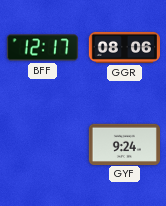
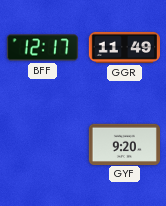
GGR: 08:06 -> 11:49 (124, 47)
GYF: 9:24 -> 9:20 (124, 144)
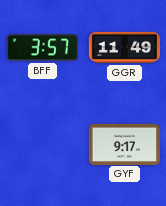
BFF: 12:17 -> 3:57 (42, 48)
GYF: 9:20 -> 9:17 (124, 144)
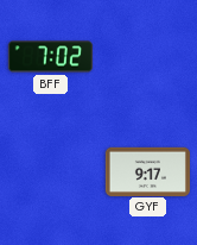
BFF: 3:57 -> 7:02 (50, 57)
GGR: 11:49 -> none (124, 47)
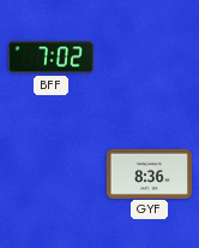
GYF: 9:17 -> 8:36 (149, 173)
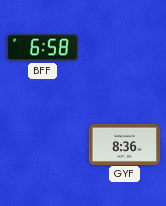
BFF: 7:02 -> 6:58 (42, 48)
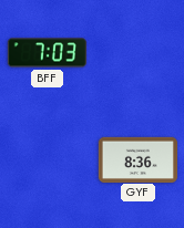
BFF: 6:58 -> 7:03 (47, 53)
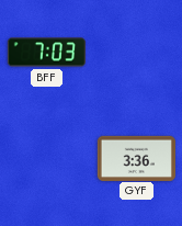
GYF: 8:36 -> 3:36 (136, 158)
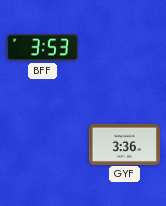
BFF: 7:03 -> 3:53 (42, 48)
